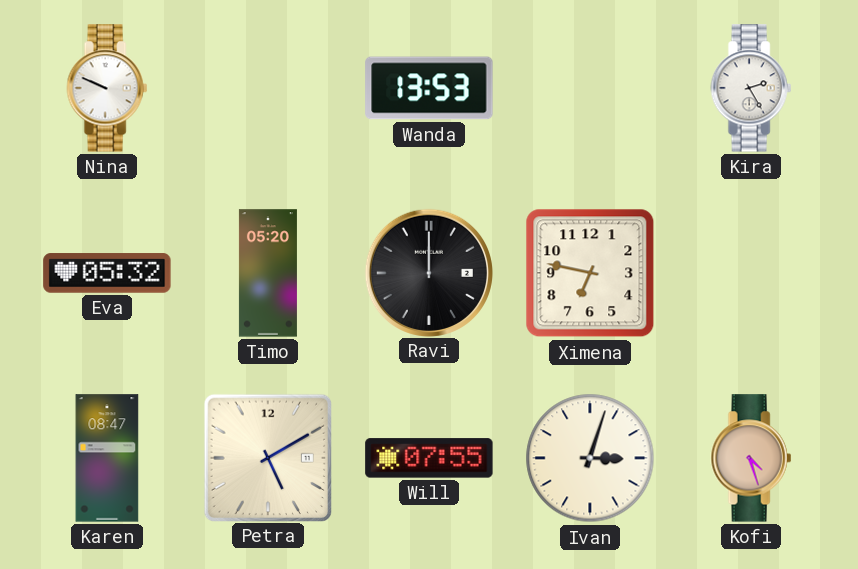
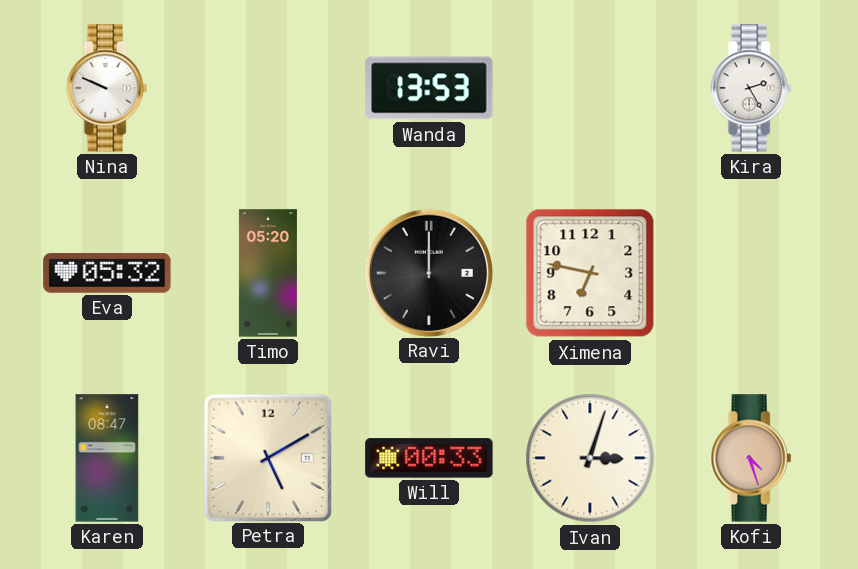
Will: 07:55 -> 00:33 (429, 458)
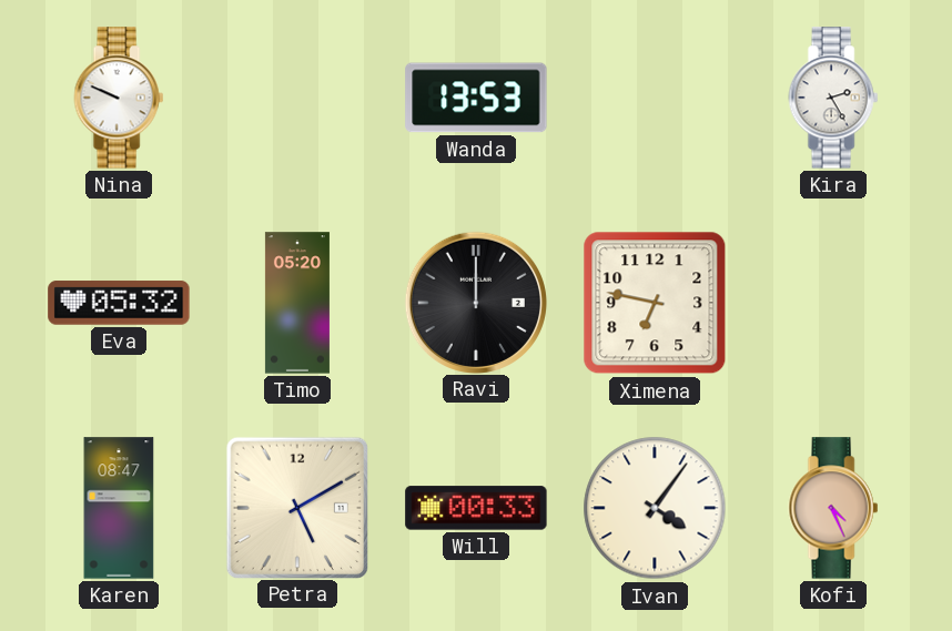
Ivan: 3:03 -> 4:06 (655, 508)
Kofi: 4:27 -> 4:26 (833, 508)
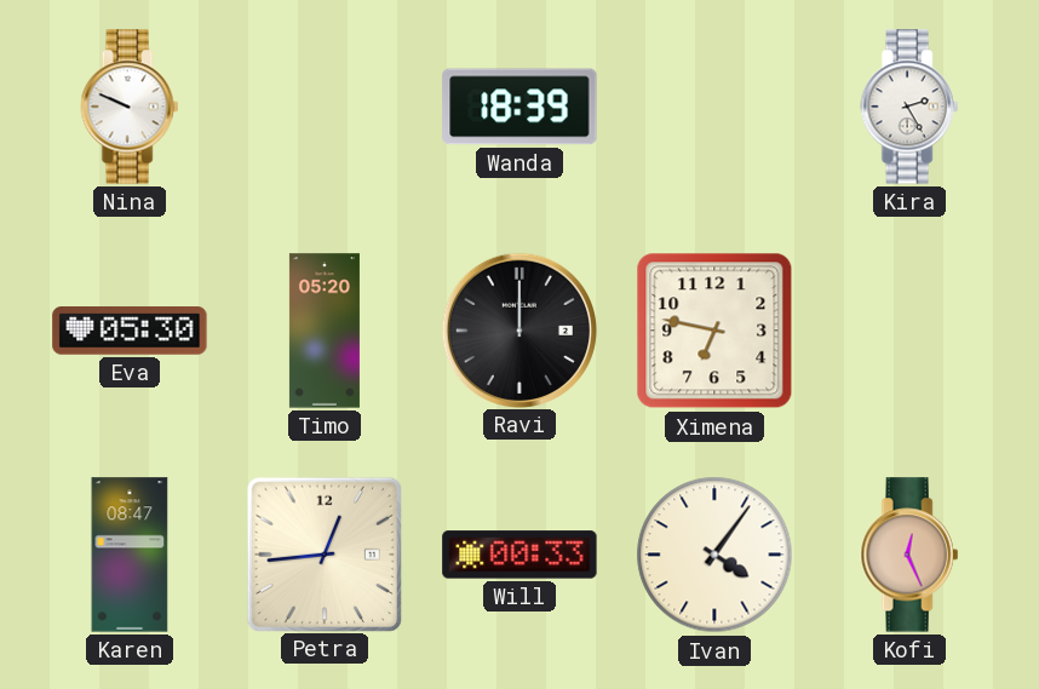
Wanda: 13:53 -> 18:39 (519, 107)
Eva: 05:32 -> 05:30 (130, 331)
Petra: 5:10 -> 12:44 (323, 553)
Kofi: 4:26 -> 12:26 (909, 555)
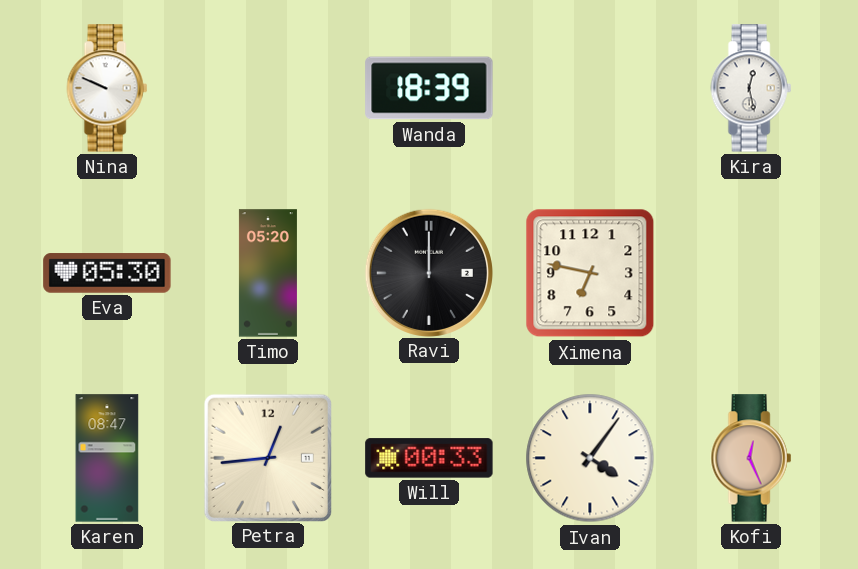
Kira: 2:25 -> 12:28 (751, 88)
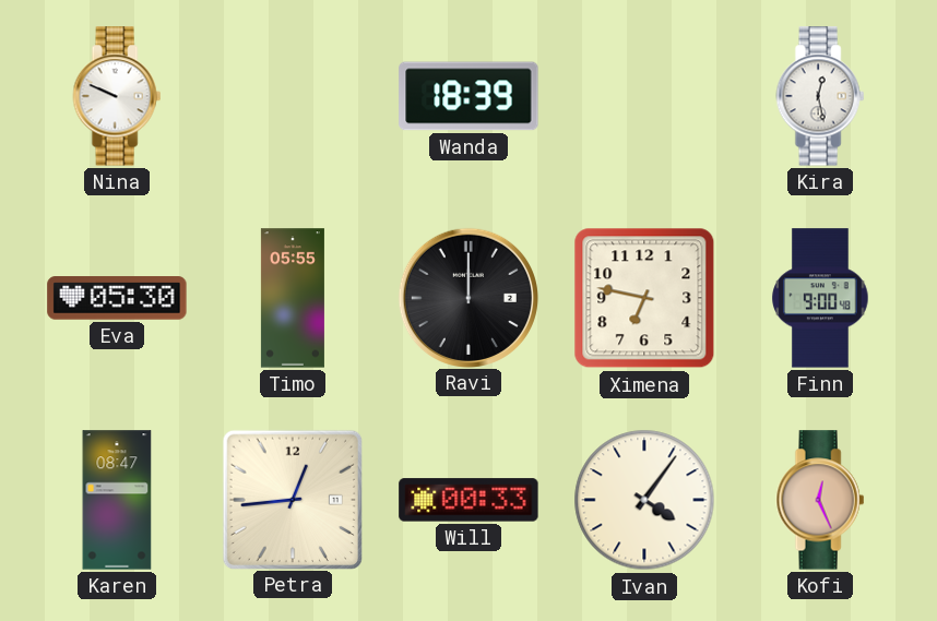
Timo: 05:20 -> 05:55 (293, 298)
Finn: none -> 9:00 (820, 298)
